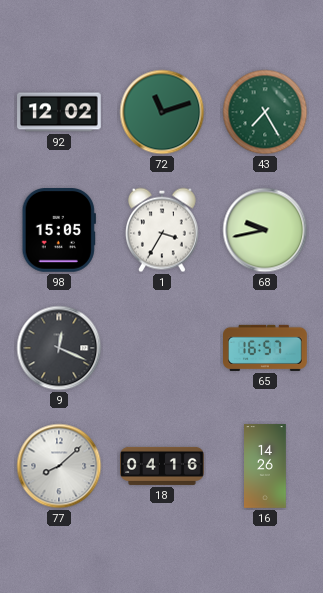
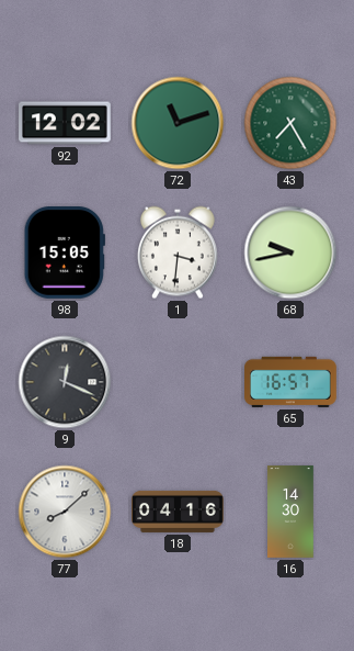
1: 3:35 -> 3:31 (178, 252)
16: 14:26 -> 14:30 (290, 512)
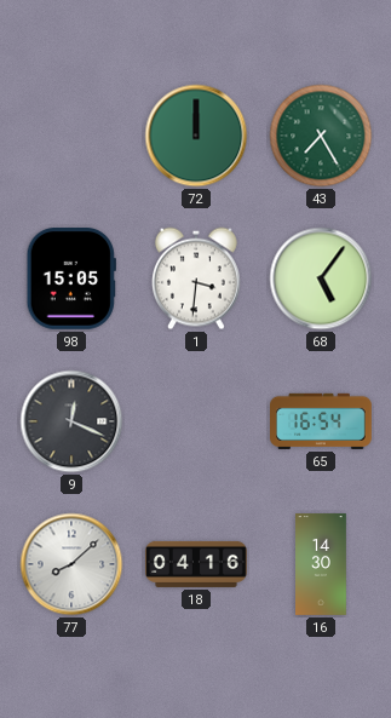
92: 12:02 -> none (65, 123)
72: 11:12 -> 12:00 (196, 136)
68: 9:43 -> 5:06 (321, 278)
65: 16:57 -> 16:54 (322, 421)
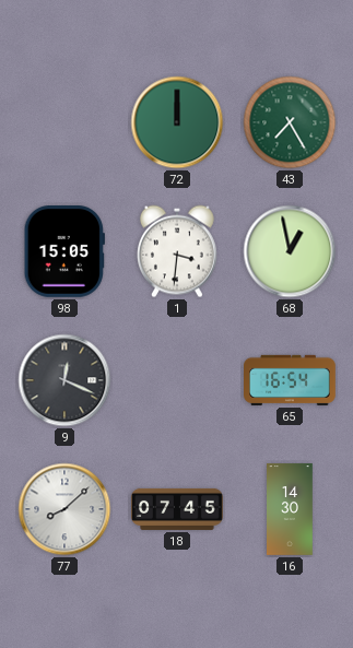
68: 5:06 -> 12:58 (290, 251)
18: 04:16 -> 07:45 (177, 509)
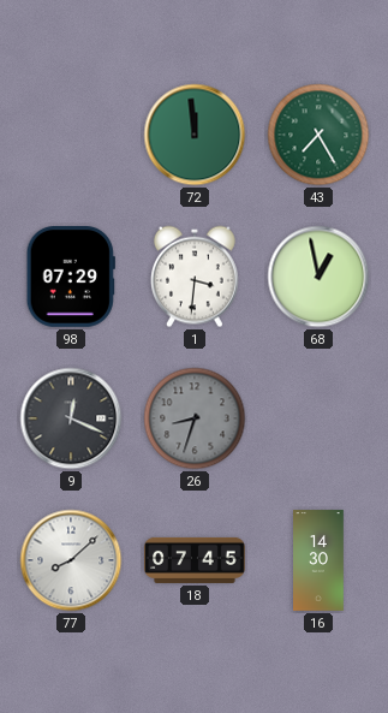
72: 12:00 -> 11:59 (195, 135)
98: 15:05 -> 07:29 (71, 278)
26: none -> 8:33 (195, 418)
65: 16:54 -> none (291, 380)
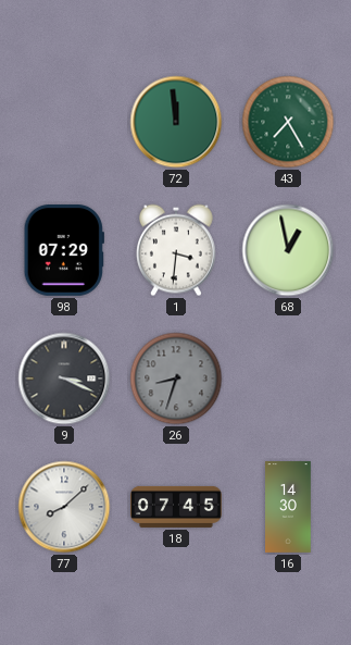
9: 12:19 -> 3:19 (64, 379)
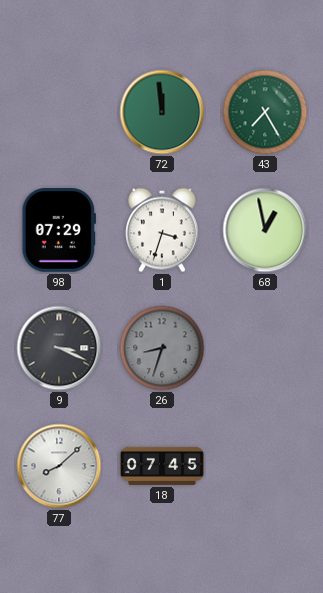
1: 3:31 -> 3:33 (162, 230)
16: 14:30 -> none (288, 507)
